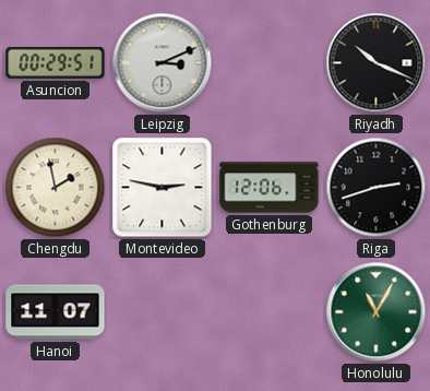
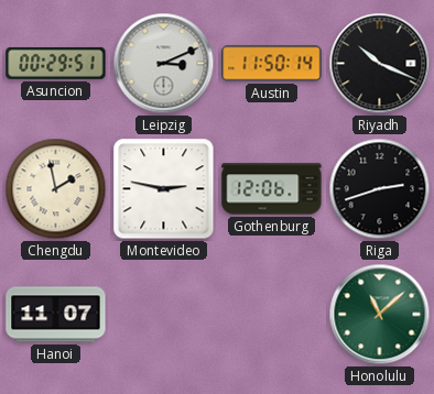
Austin: none -> 11:50 (272, 64)
Honolulu: 11:05 -> 11:08 (380, 315)
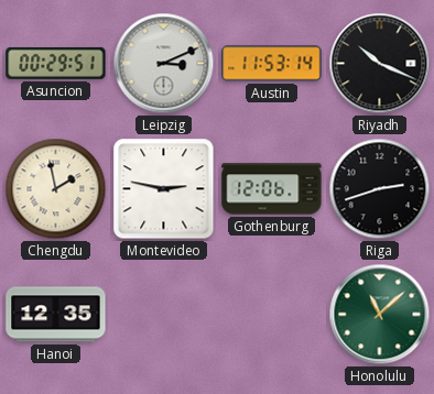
Austin: 11:50 -> 11:53 (272, 64)
Hanoi: 11:07 -> 12:35 (56, 315)
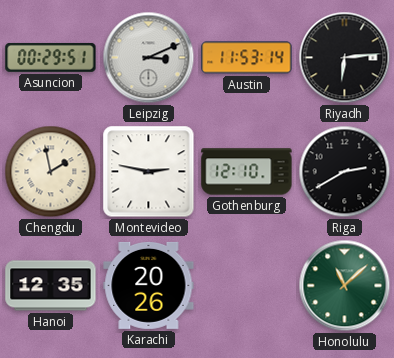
Riyadh: 10:19 -> 6:14 (345, 58)
Gothenburg: 12:06 -> 12:10 (247, 172)
Riga: 2:42 -> 2:40 (345, 172)
Karachi: none -> 20:26 (149, 285)
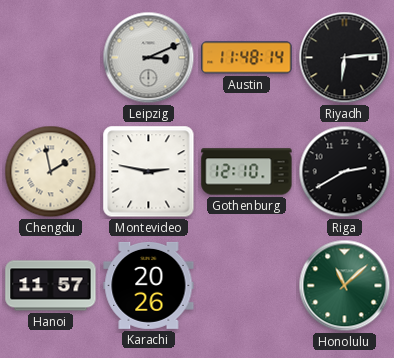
Asuncion: 00:29 -> none (51, 57)
Austin: 11:53 -> 11:48 (247, 58)
Hanoi: 12:35 -> 11:57 (51, 286)
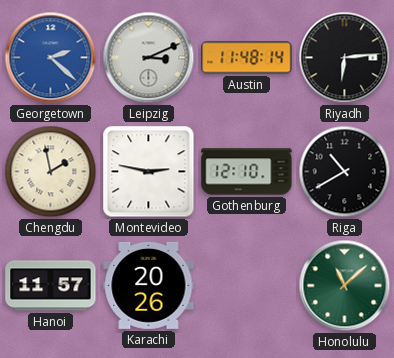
Georgetown: none -> 2:22 (51, 58)
Riga: 2:40 -> 10:40 (345, 172)
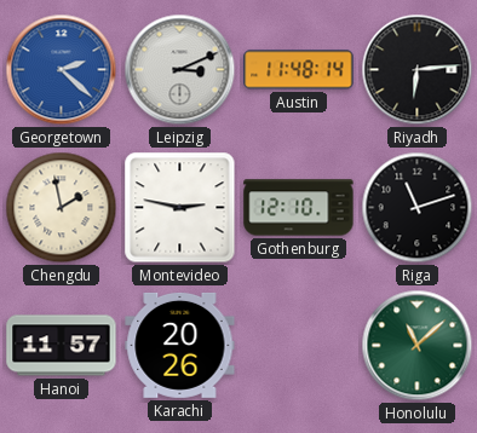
Riga: 10:40 -> 11:12 (418, 208)
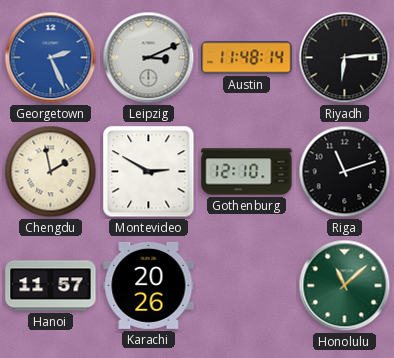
Georgetown: 2:22 -> 2:26 (51, 58)
Montevideo: 2:47 -> 2:50 (149, 172)
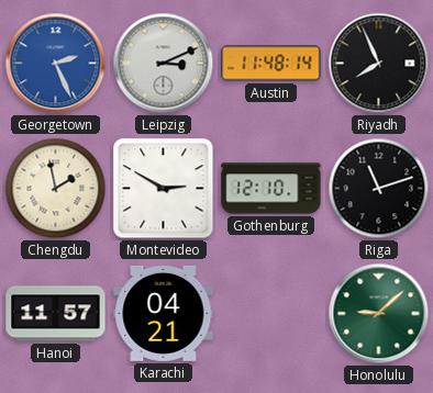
Riyadh: 6:14 -> 7:56 (379, 64)
Karachi: 20:26 -> 04:21 (164, 313)
Honolulu: 11:08 -> 9:08 (379, 314)
